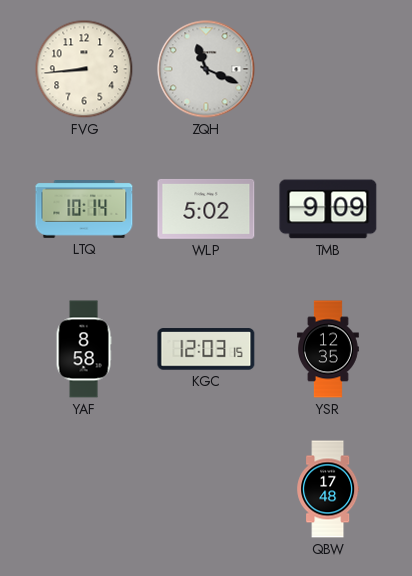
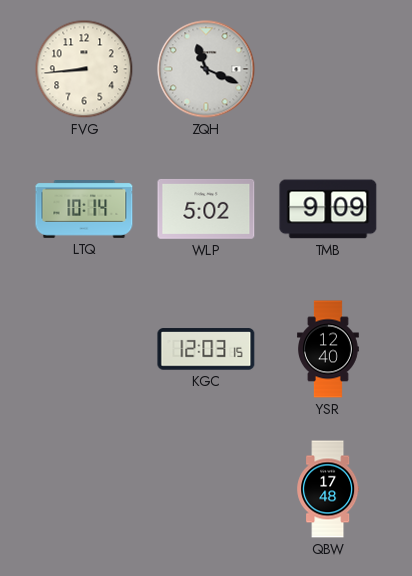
YAF: 8:58 -> none (84, 349)
YSR: 12:35 -> 12:40 (329, 349)
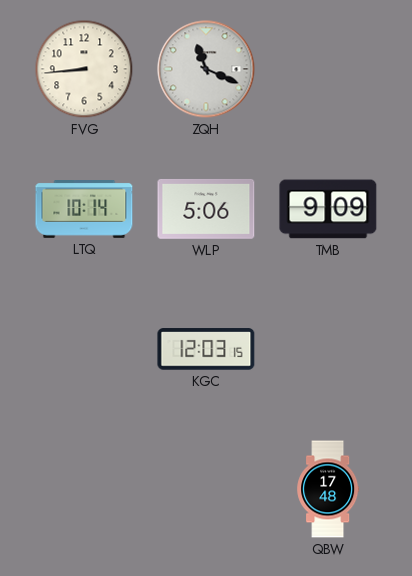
WLP: 5:02 -> 5:06 (206, 209)
YSR: 12:40 -> none (329, 349)
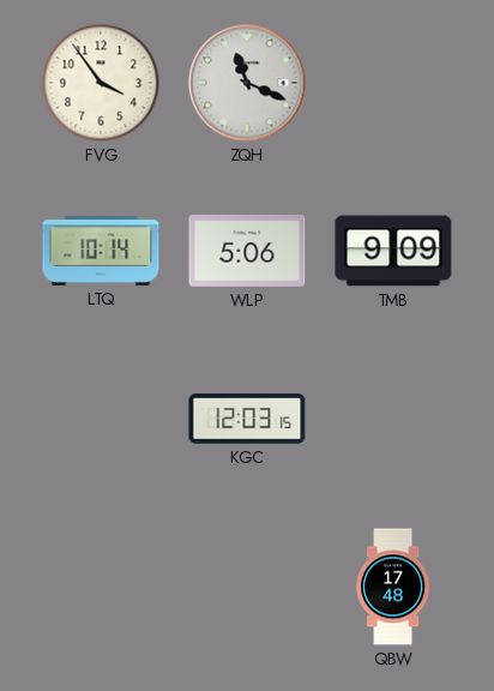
FVG: 8:44 -> 3:54 (101, 83)
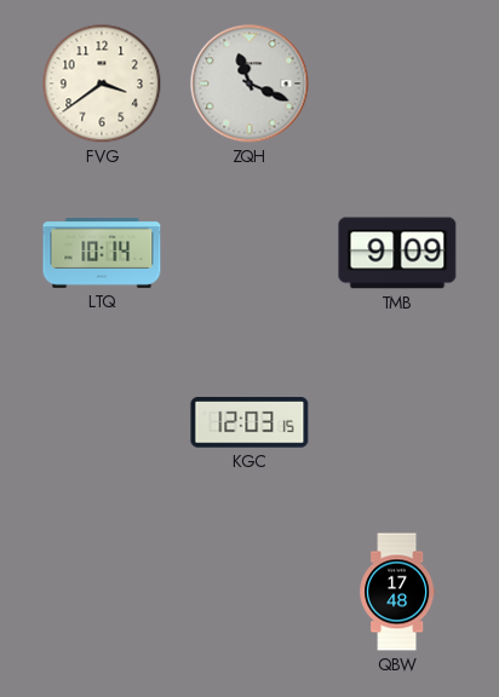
FVG: 3:54 -> 3:39 (102, 83)
WLP: 5:06 -> none (247, 251)
